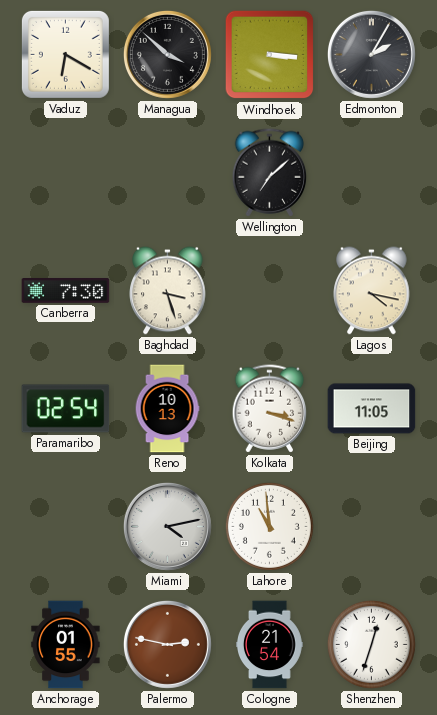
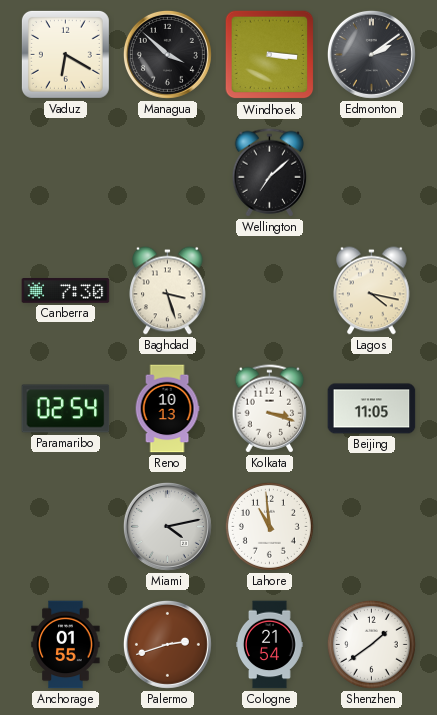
Edmonton: 2:05 -> 2:09 (371, 54)
Palermo: 2:47 -> 2:42 (167, 644)
Shenzhen: 12:33 -> 1:39 (371, 644)
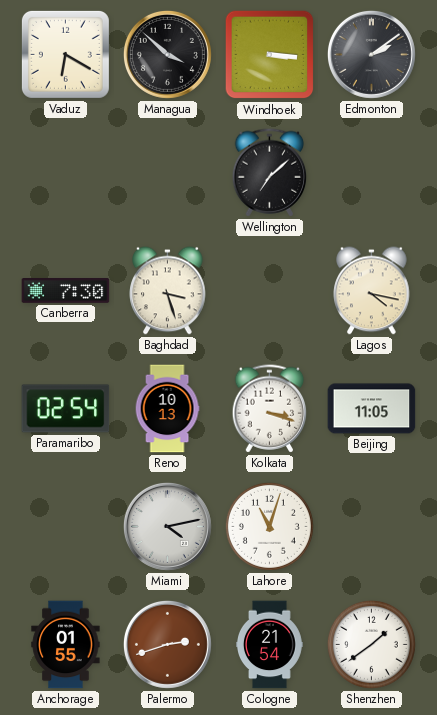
Lahore: 10:59 -> 11:03 (269, 526)
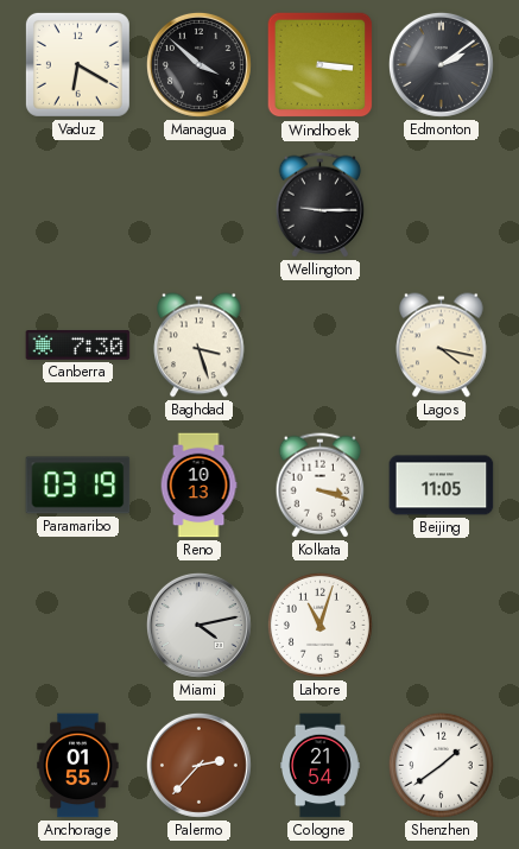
Wellington: 7:08 -> 9:15 (321, 205)
Paramaribo: 02:54 -> 03:19 (78, 486)
Palermo: 2:42 -> 2:37 (198, 765)
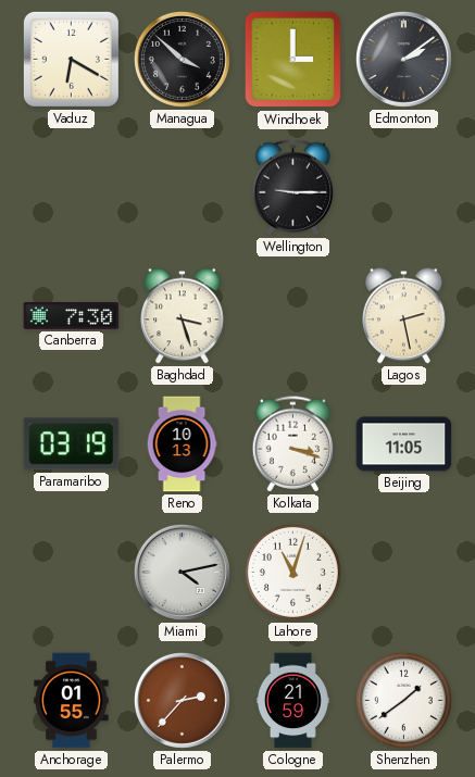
Windhoek: 3:16 -> 3:00 (293, 60)
Lagos: 4:17 -> 2:28 (404, 316)
Cologne: 21:54 -> 21:59 (293, 701)
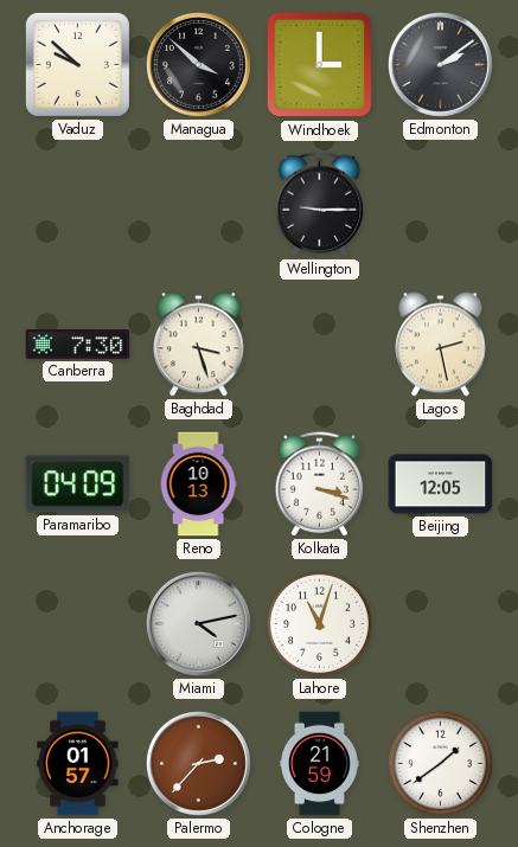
Vaduz: 6:20 -> 9:52 (77, 64)
Paramaribo: 03:19 -> 04:09 (78, 485)
Beijing: 11:05 -> 12:05 (441, 485)
Anchorage: 01:55 -> 01:57 (78, 764)
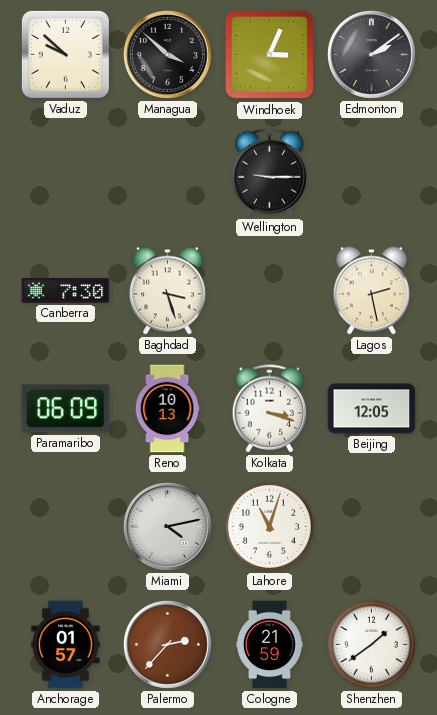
Windhoek: 3:00 -> 3:04 (270, 55)
Paramaribo: 04:09 -> 06:09 (66, 409)
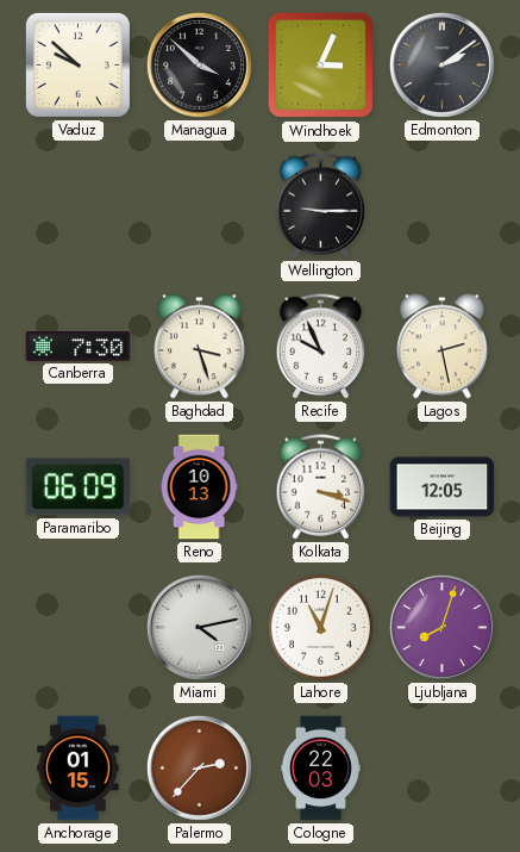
Recife: none -> 9:56 (321, 347)
Ljubljana: none -> 8:03 (441, 627)
Anchorage: 01:57 -> 01:15 (79, 769)
Cologne: 21:59 -> 22:03 (321, 769)
Shenzhen: 1:39 -> none (371, 644)
